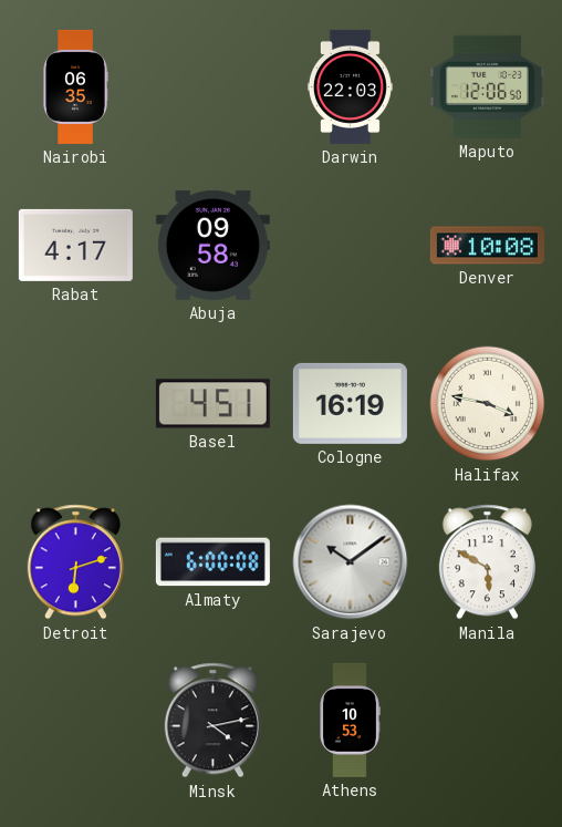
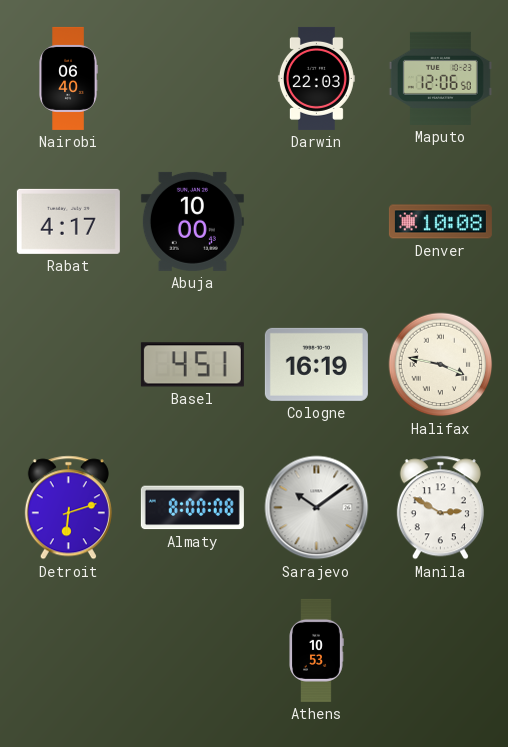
Nairobi: 06:35 -> 06:40 (68, 78)
Abuja: 09:58 -> 10:00 (192, 221)
Almaty: 6:00 -> 8:00 (192, 508)
Manila: 5:50 -> 2:50 (440, 508)
Minsk: 4:13 -> none (212, 721)
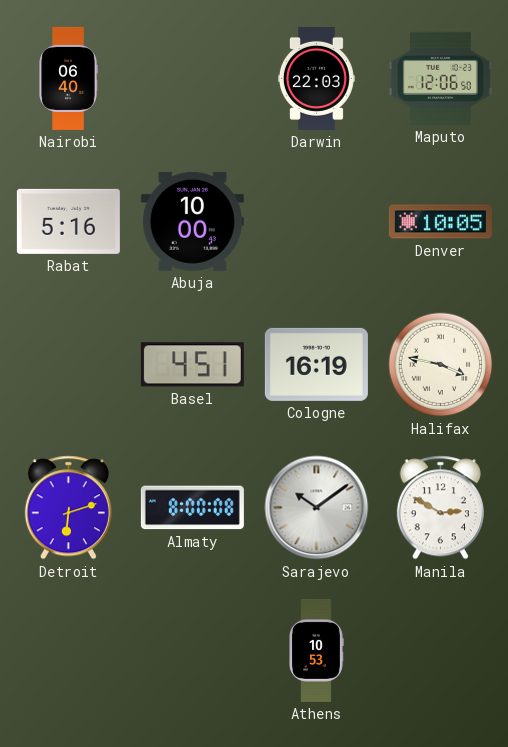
Rabat: 4:17 -> 5:16 (68, 221)
Denver: 10:08 -> 10:05 (440, 222)
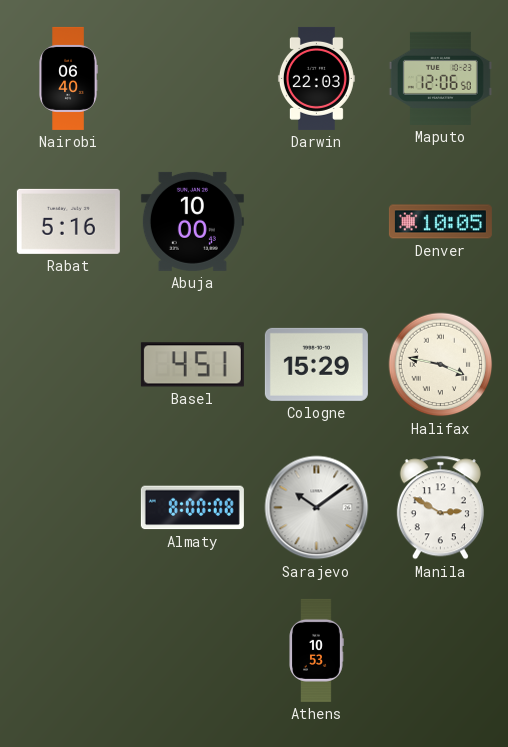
Cologne: 16:19 -> 15:29 (316, 364)
Detroit: 6:12 -> none (68, 508)
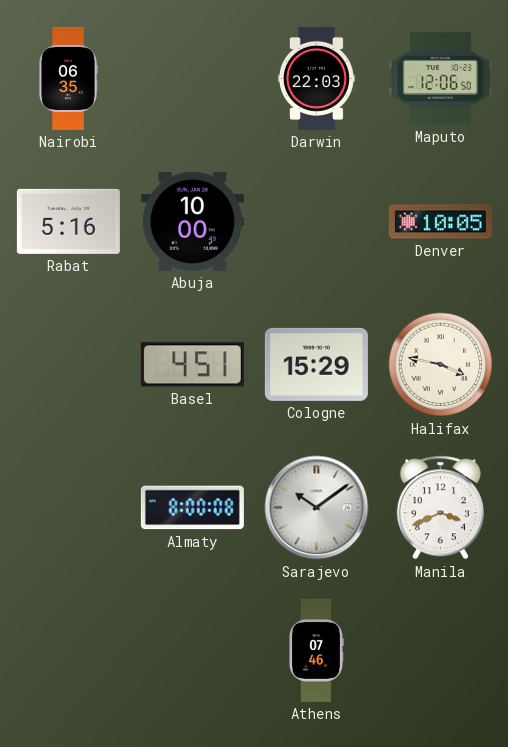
Nairobi: 06:40 -> 06:35 (68, 78)
Manila: 2:50 -> 3:41 (440, 508)
Athens: 10:53 -> 07:46 (316, 650)
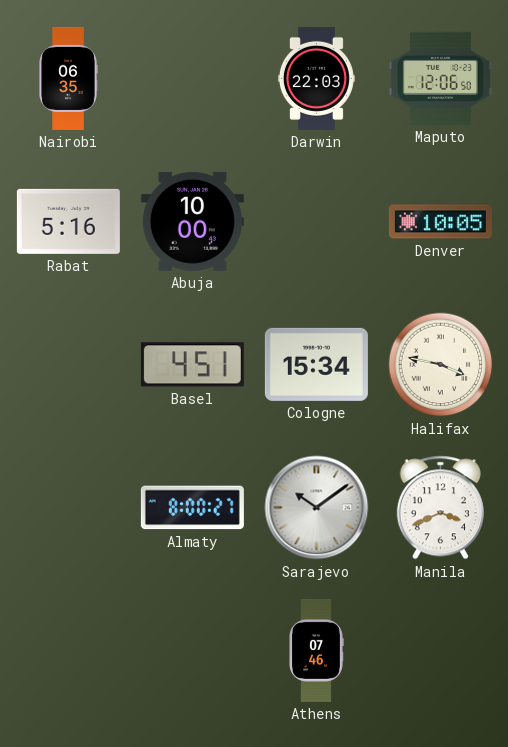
Cologne: 15:29 -> 15:34 (316, 364)
Almaty: 8:00:08 -> 8:00:27 (192, 508)
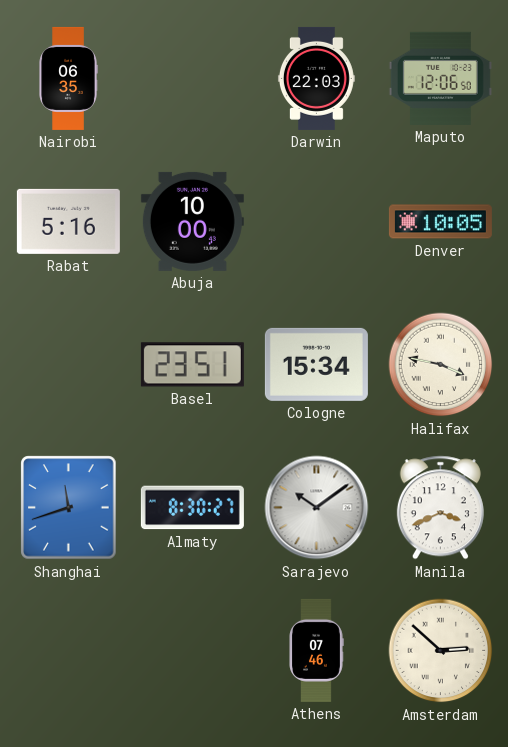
Basel: 4:51 -> 23:51 (192, 365)
Shanghai: none -> 11:42 (69, 508)
Almaty: 8:00 -> 8:30 (192, 508)
Amsterdam: none -> 2:52 (441, 651)
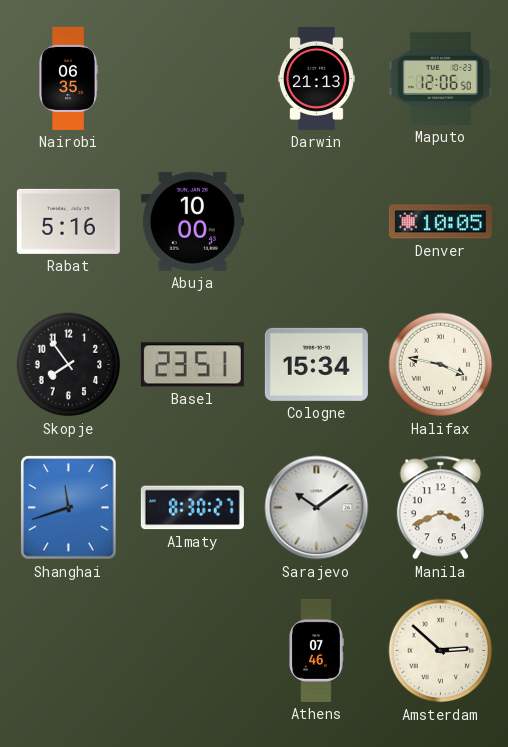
Darwin: 22:03 -> 21:13 (316, 78)
Skopje: none -> 7:54 (69, 365)
